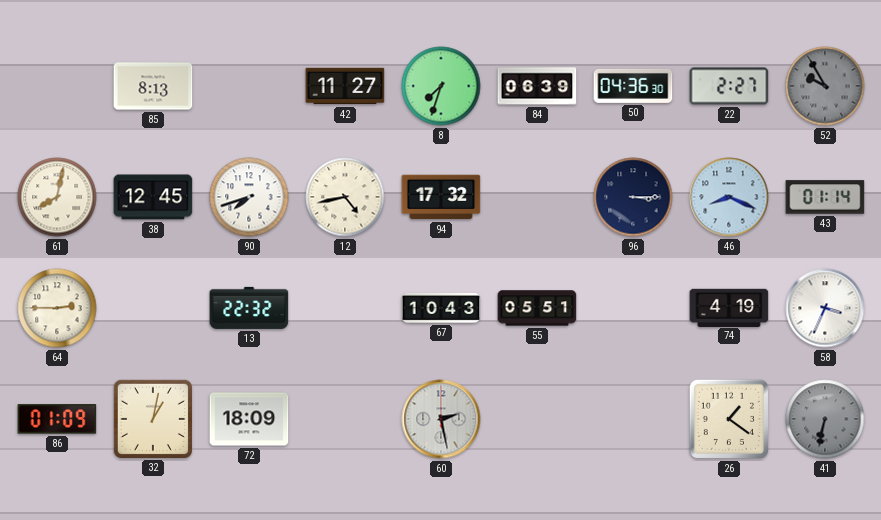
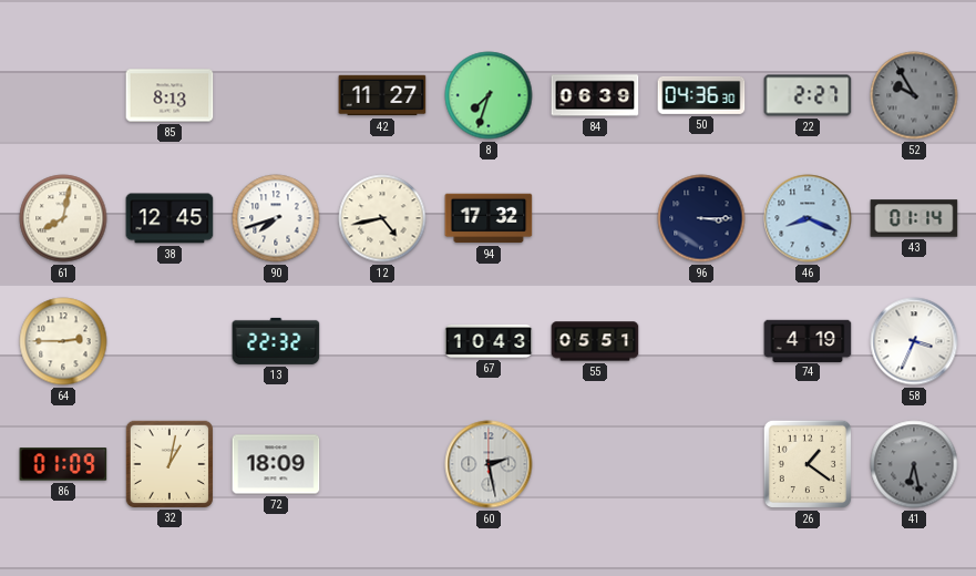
41: 6:32 -> 6:28 (914, 464)
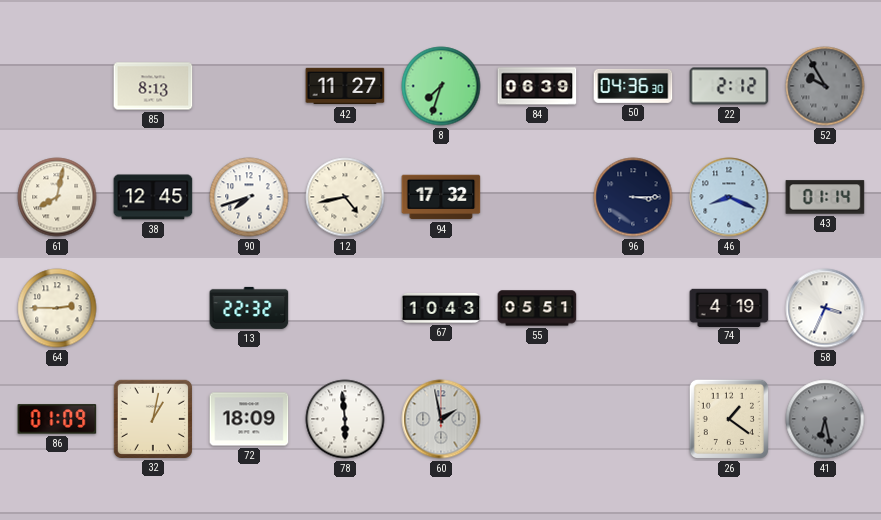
22: 2:27 -> 2:12 (729, 86)
78: none -> 5:59 (345, 419)
60: 2:28 -> 1:58 (441, 419)
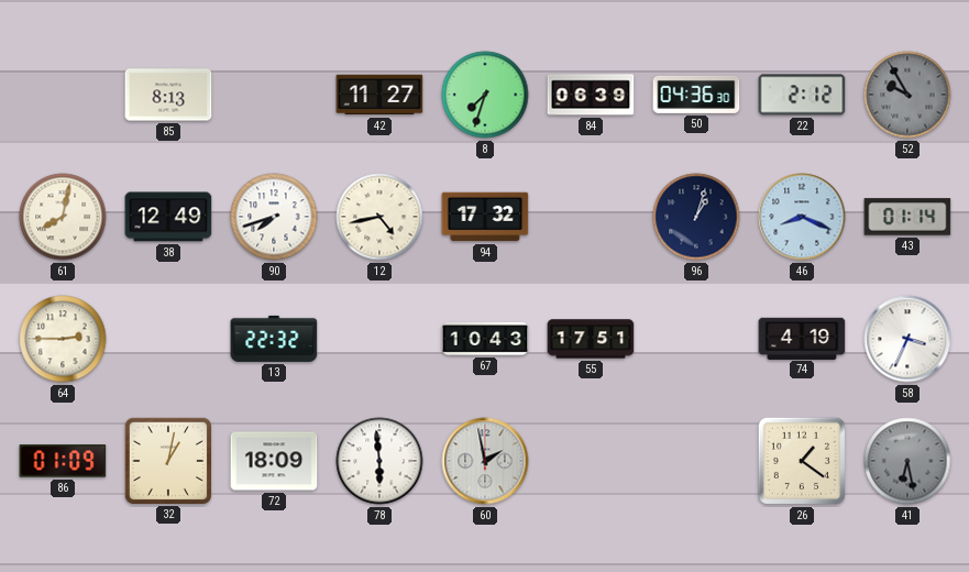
38: 12:45 -> 12:49 (168, 217)
96: 3:15 -> 1:03 (696, 217)
55: 05:51 -> 17:51 (591, 339)
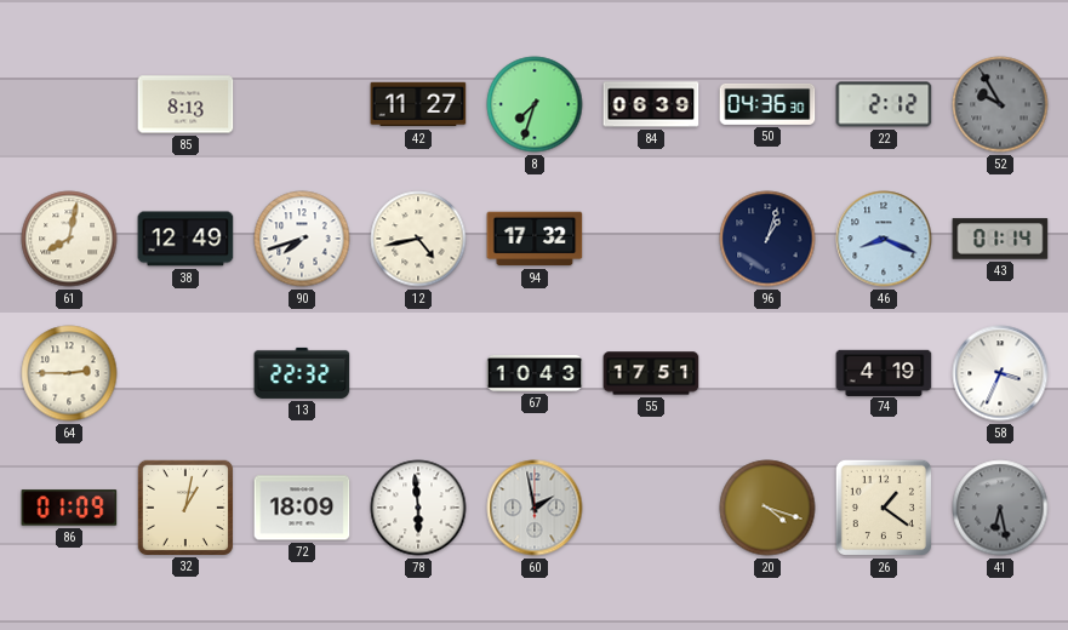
20: none -> 4:18 (767, 508)
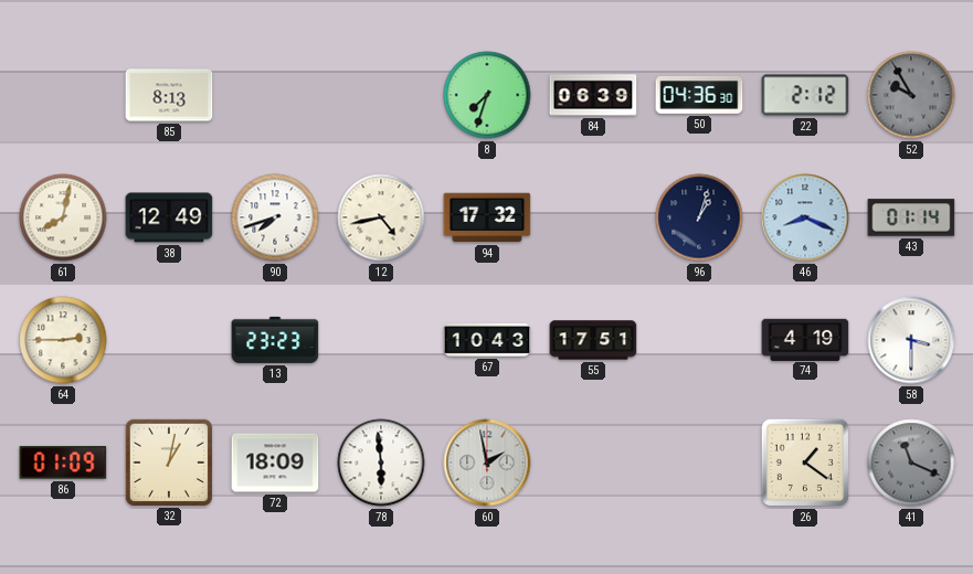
42: 11:27 -> none (418, 104)
13: 22:32 -> 23:23 (275, 340)
58: 3:34 -> 3:30 (911, 340)
20: 4:18 -> none (767, 508)
41: 6:28 -> 11:19 (911, 463)
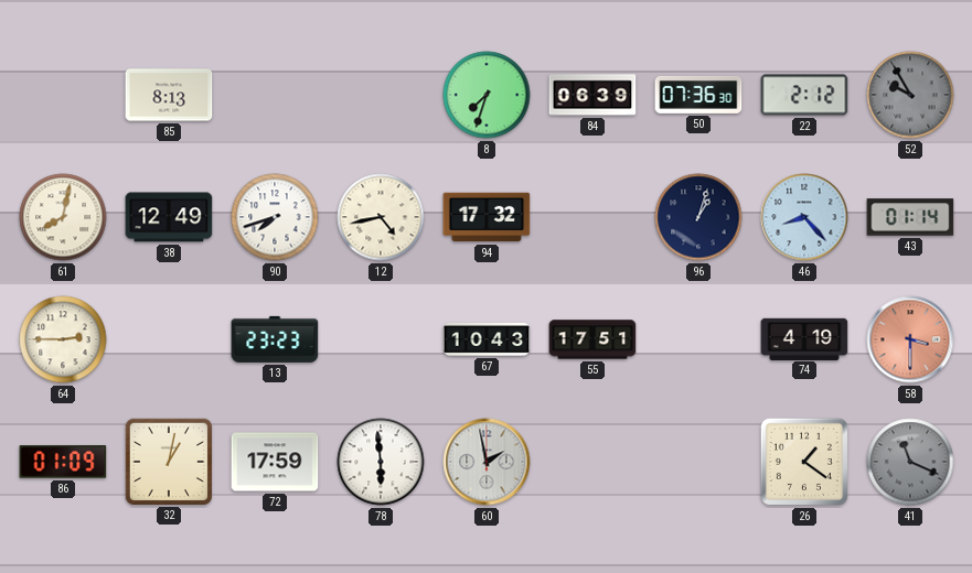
50: 04:36 -> 07:36 (698, 95)
46: 8:19 -> 8:23 (804, 217)
58 dial: white -> salmon (910, 339)
72: 18:09 -> 17:59 (275, 462)
